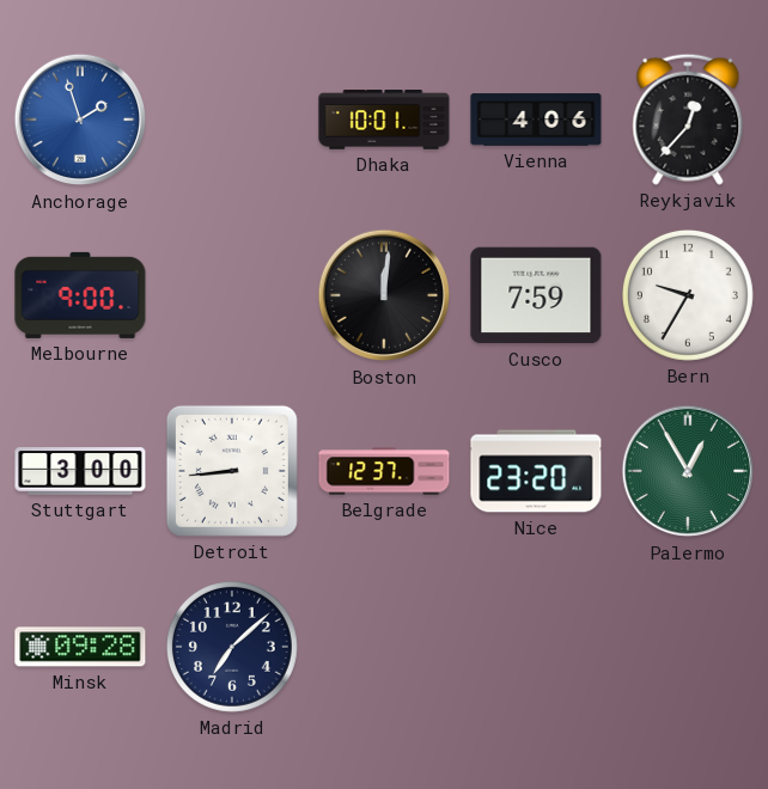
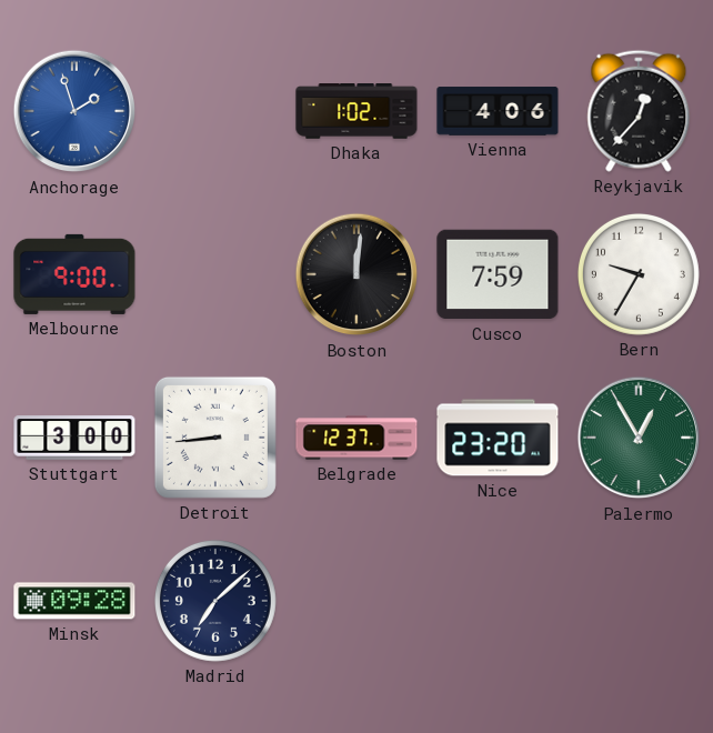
Dhaka: 10:01 -> 1:02 (356, 111)
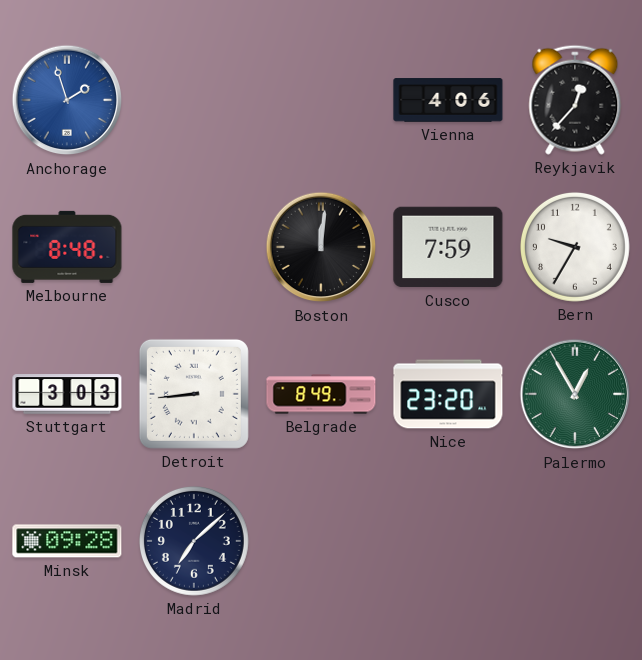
Dhaka: 1:02 -> none (356, 111)
Melbourne: 9:00 -> 8:48 (67, 247)
Stuttgart: 3:00 -> 3:03 (67, 394)
Belgrade: 12:37 -> 8:49 (321, 394)
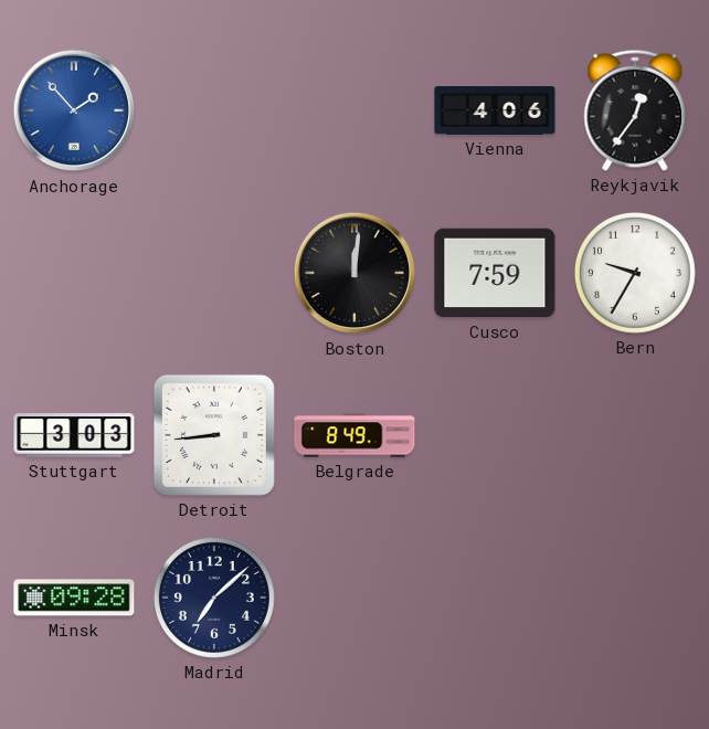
Anchorage: 1:57 -> 1:53 (74, 110)
Reykjavik: 12:37 -> 12:36 (635, 110)
Melbourne: 8:48 -> none (67, 247)
Nice: 23:20 -> none (448, 394)
Palermo: 12:55 -> none (575, 394)
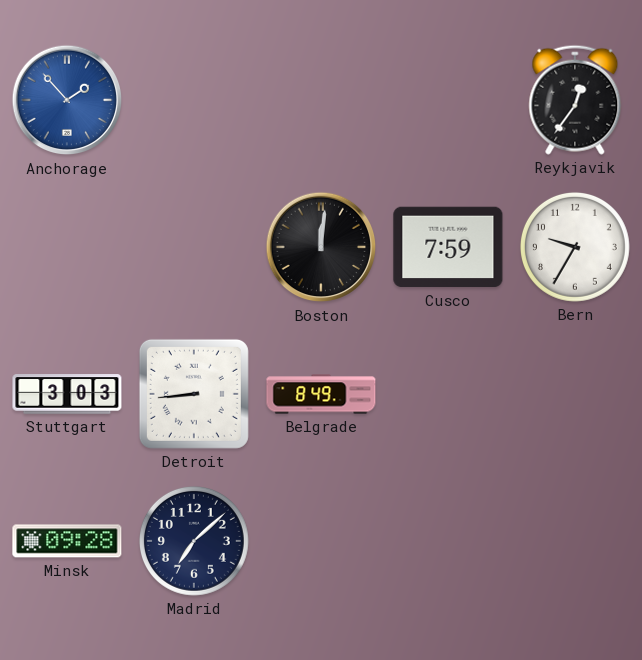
Vienna: 4:06 -> none (495, 110)
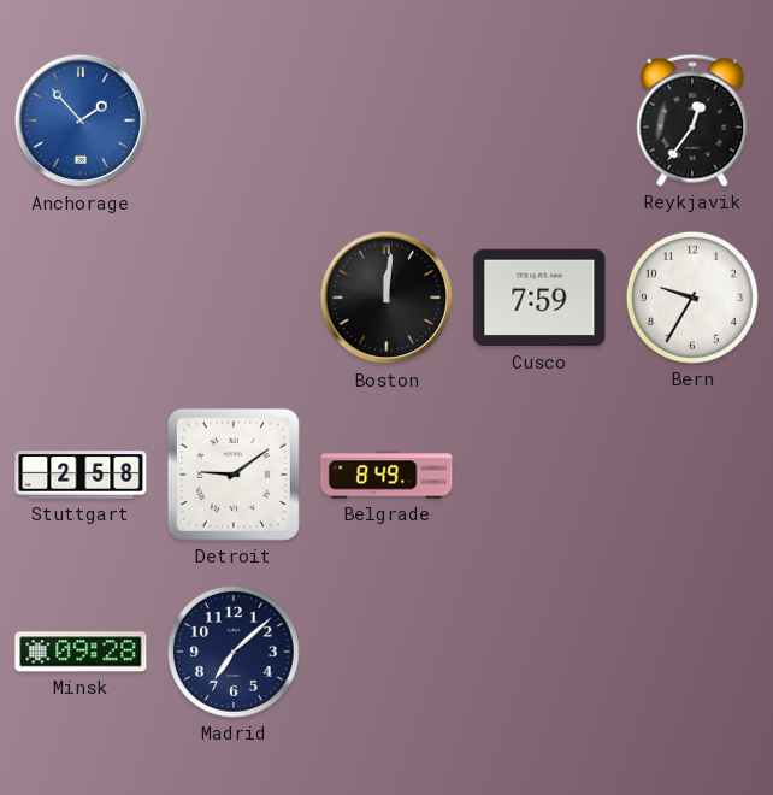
Stuttgart: 3:03 -> 2:58 (81, 475)
Detroit: 8:44 -> 9:09 (234, 475)
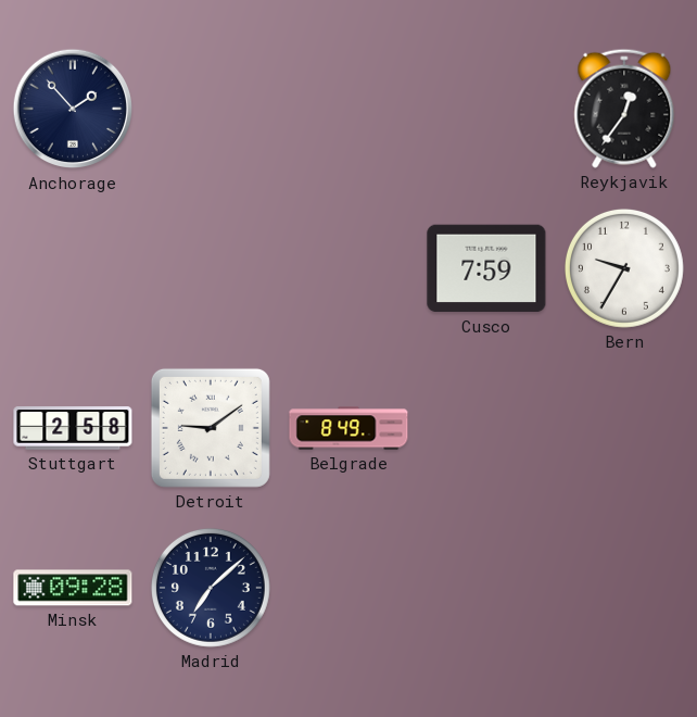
Anchorage dial: blue -> navy (73, 109)
Boston: 12:01 -> none (386, 298)
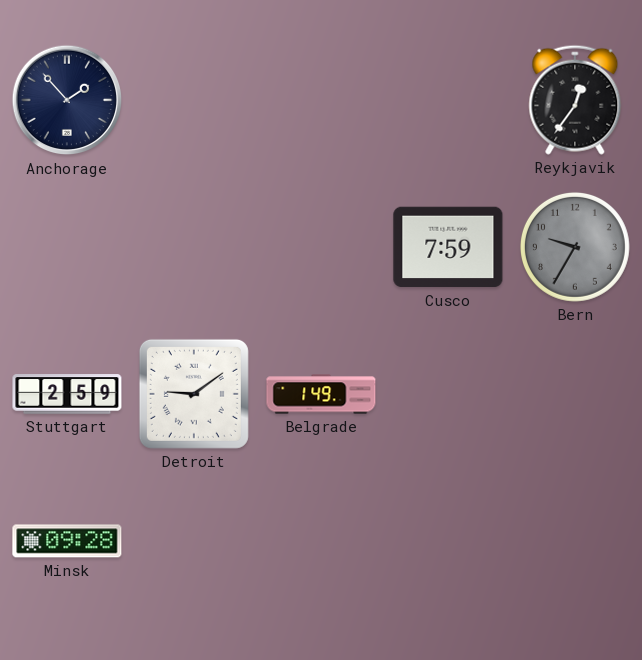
Bern dial: white -> grey (575, 247)
Stuttgart: 2:58 -> 2:59 (67, 394)
Belgrade: 8:49 -> 1:49 (321, 394)
Madrid: 7:08 -> none (211, 588)
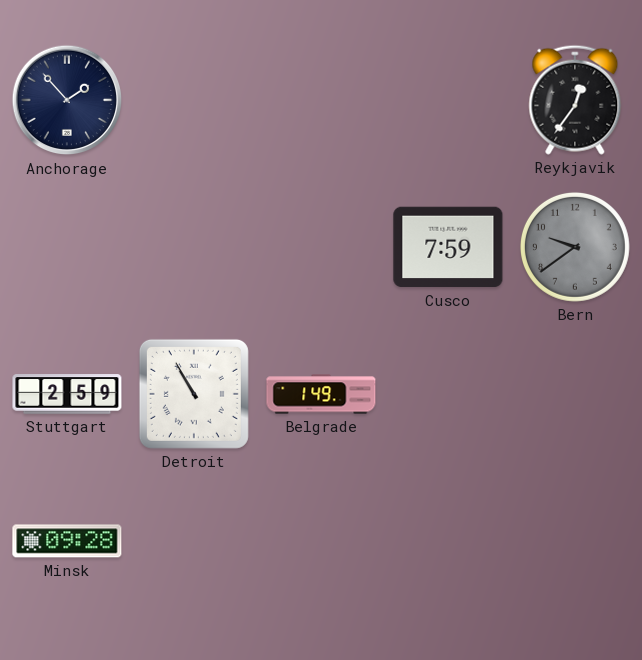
Bern: 9:35 -> 9:39 (575, 247)
Detroit: 9:09 -> 10:55 (194, 394)
